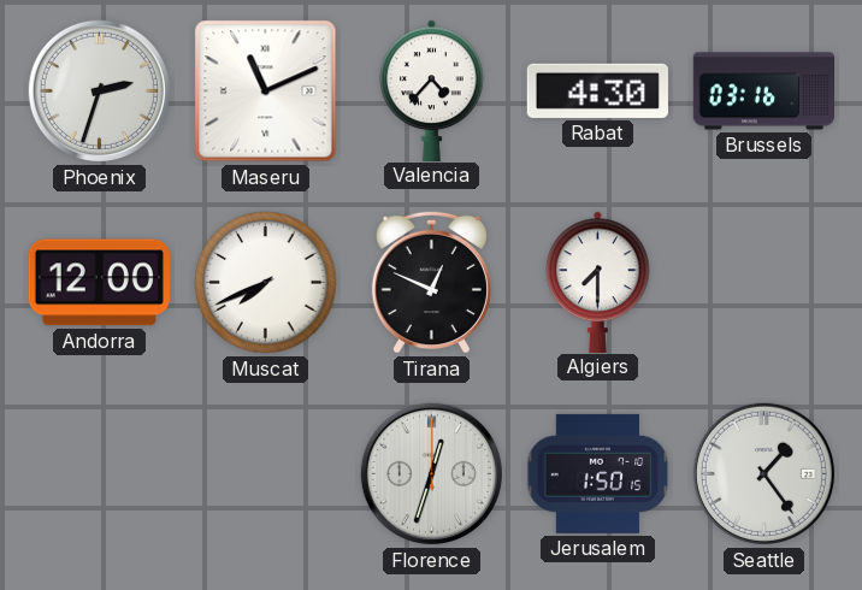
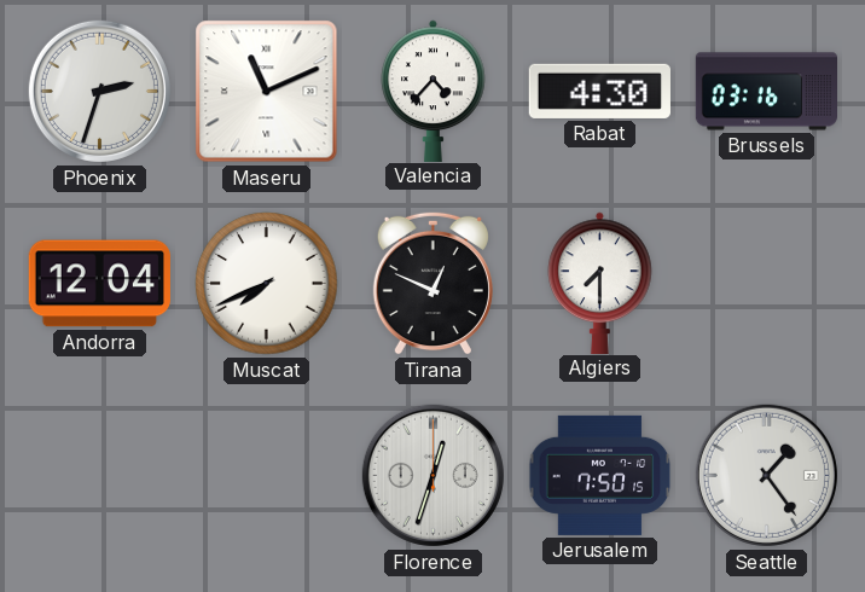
Andorra: 12:00 -> 12:04 (99, 284)
Jerusalem: 1:50 -> 7:50 (600, 475)
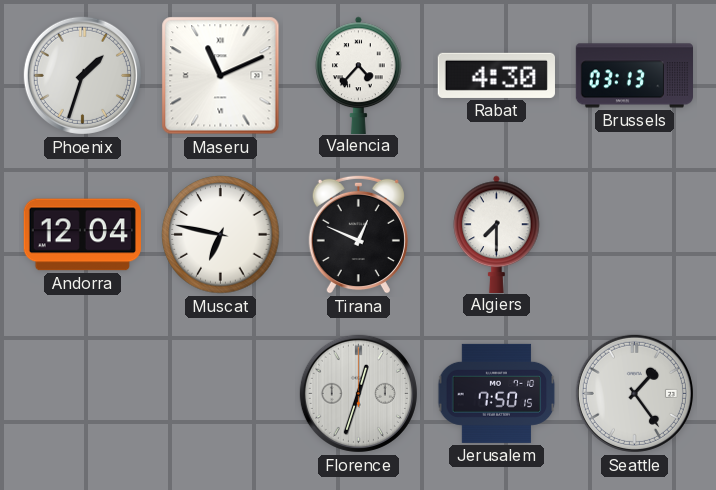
Phoenix: 2:33 -> 1:33 (82, 75)
Brussels: 03:16 -> 03:13 (634, 76)
Muscat: 7:41 -> 6:47 (221, 235)
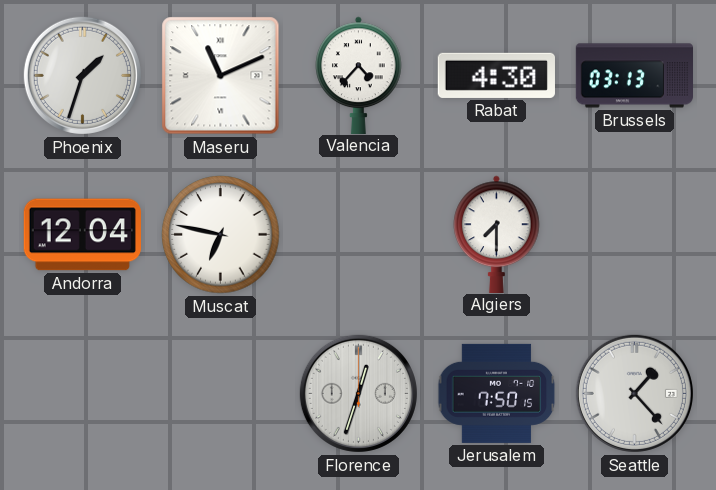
Tirana: 12:49 -> none (358, 234)
Seattle: 1:24 -> 1:23 (634, 393)
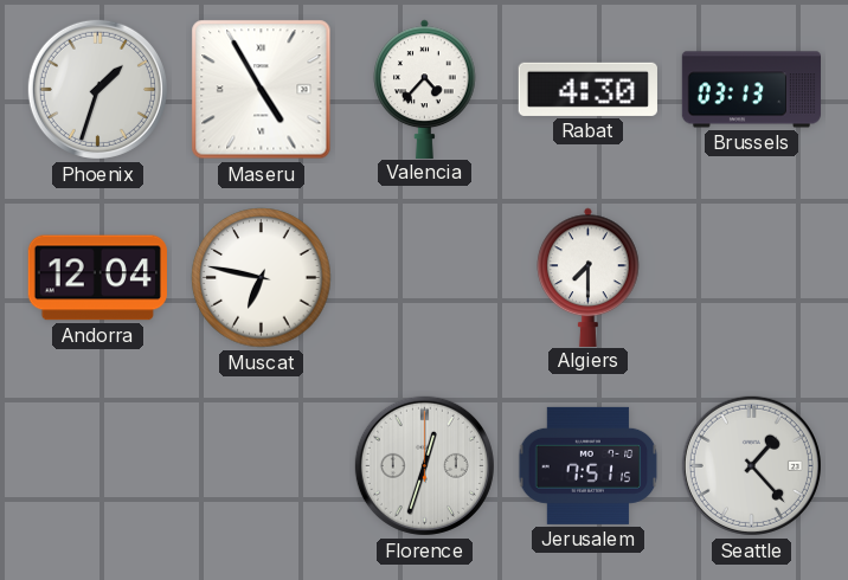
Maseru: 11:11 -> 4:55 (262, 90)
Jerusalem: 7:50 -> 7:51 (589, 465)
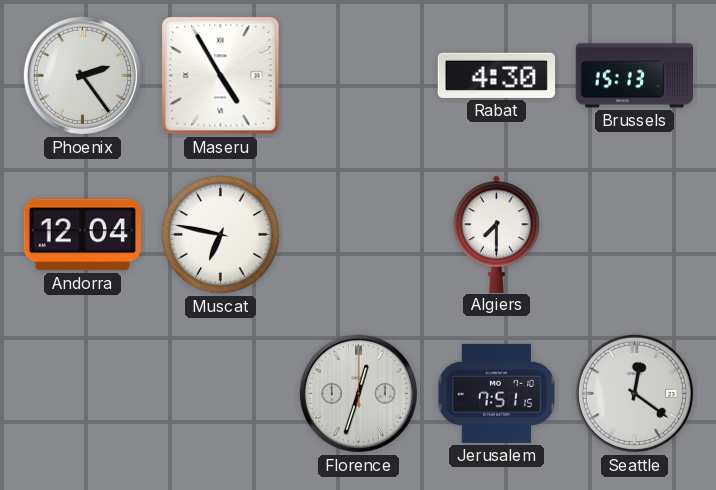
Phoenix: 1:33 -> 2:24 (82, 75)
Valencia: 4:37 -> none (425, 89)
Brussels: 03:13 -> 15:13 (634, 76)
Seattle: 1:23 -> 12:21 (634, 393)
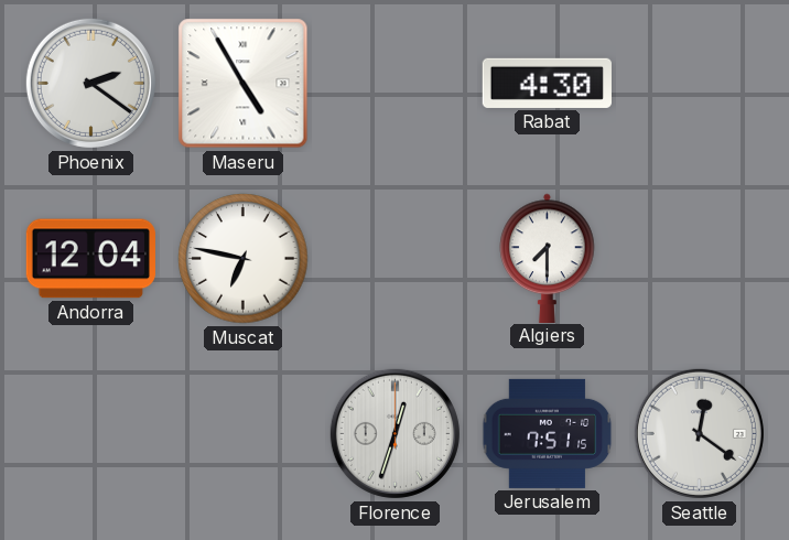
Phoenix: 2:24 -> 2:21 (90, 83)
Brussels: 15:13 -> none (634, 76)
